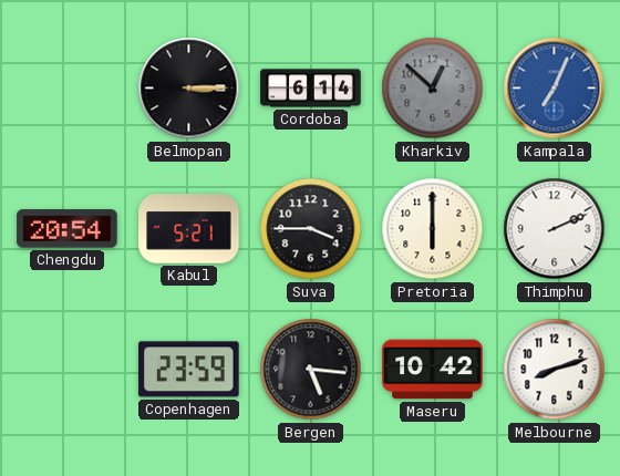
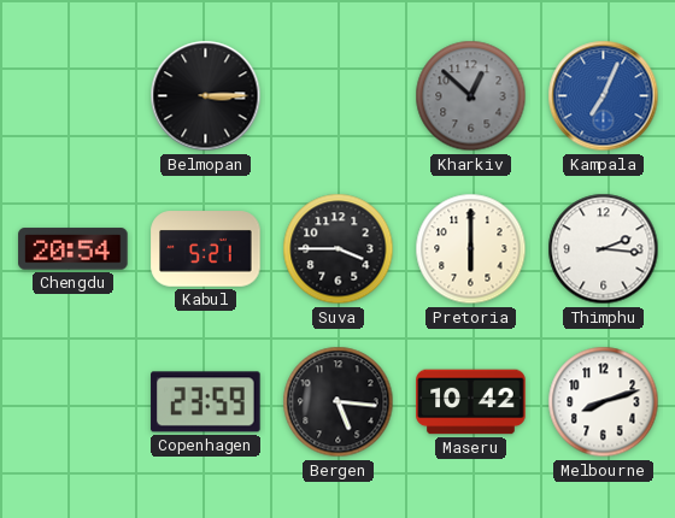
Cordoba: 6:14 -> none (311, 89)
Thimphu: 2:11 -> 2:16 (604, 249)
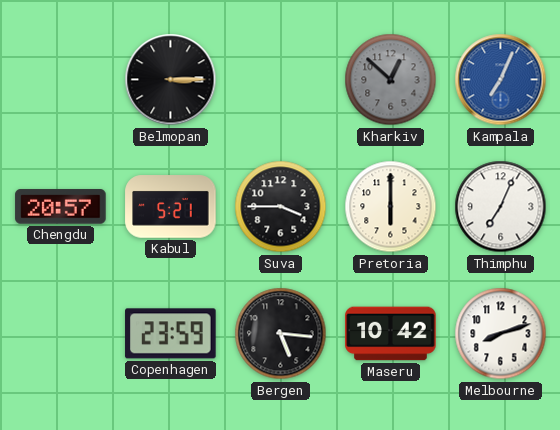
Chengdu: 20:54 -> 20:57 (61, 207)
Thimphu: 2:16 -> 7:04 (501, 207)
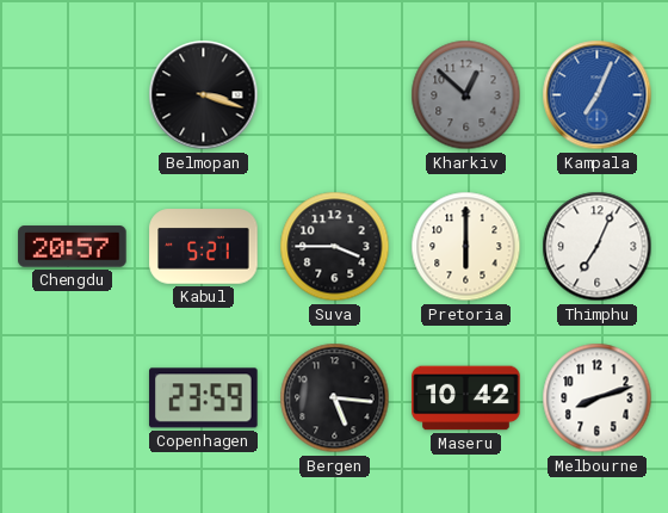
Belmopan: 3:15 -> 3:18 (204, 95)
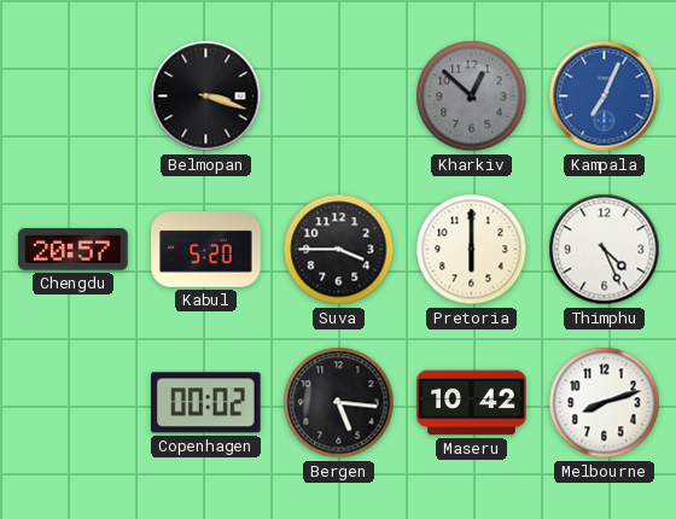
Kabul: 5:21 -> 5:20 (206, 250)
Thimphu: 7:04 -> 4:26 (605, 250)
Copenhagen: 23:59 -> 00:02 (206, 403)
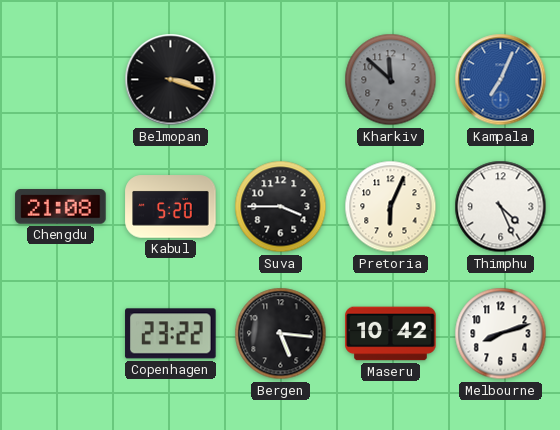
Kharkiv: 12:52 -> 11:52 (391, 80)
Chengdu: 20:57 -> 21:08 (61, 207)
Pretoria: 6:00 -> 6:04 (391, 207)
Copenhagen: 00:02 -> 23:22 (171, 334)
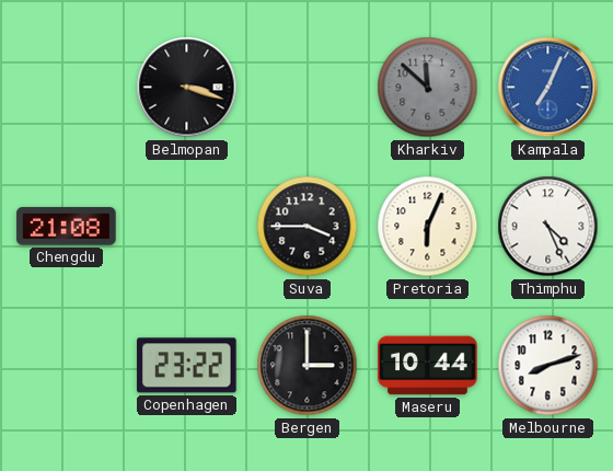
Kabul: 5:20 -> none (171, 207)
Bergen: 5:16 -> 3:00 (308, 366)
Maseru: 10:42 -> 10:44 (428, 366)
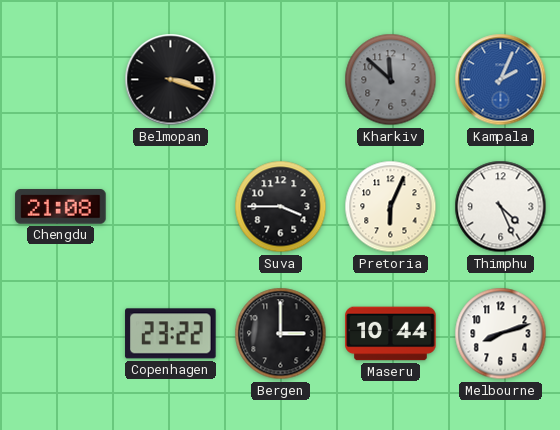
Kampala: 7:04 -> 2:04 (501, 80)
